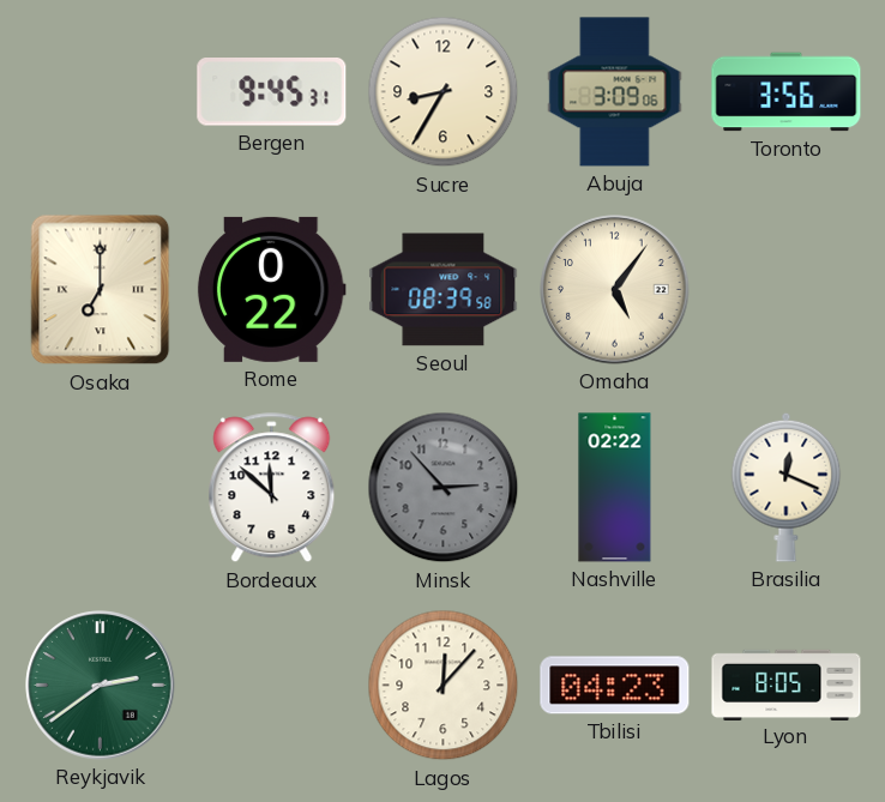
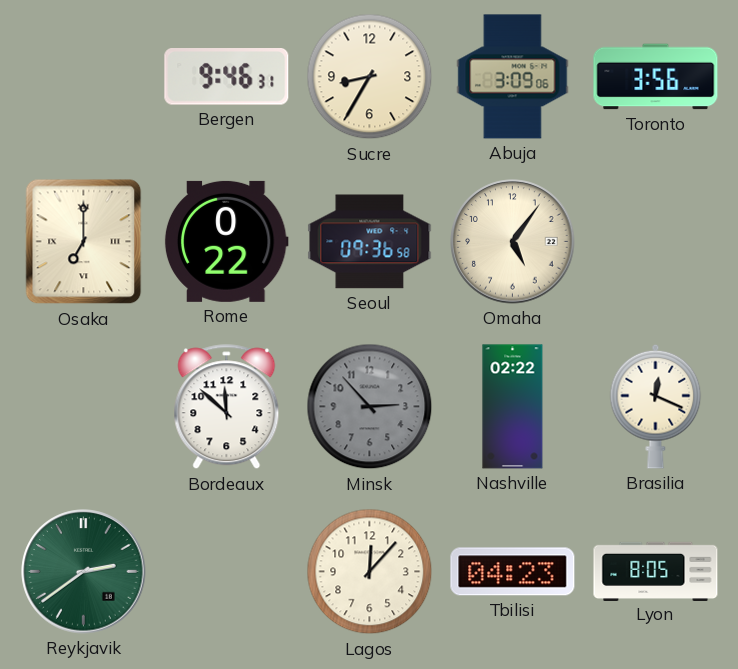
Bergen: 9:45 -> 9:46 (227, 77)
Seoul: 08:39 -> 09:36 (370, 242)
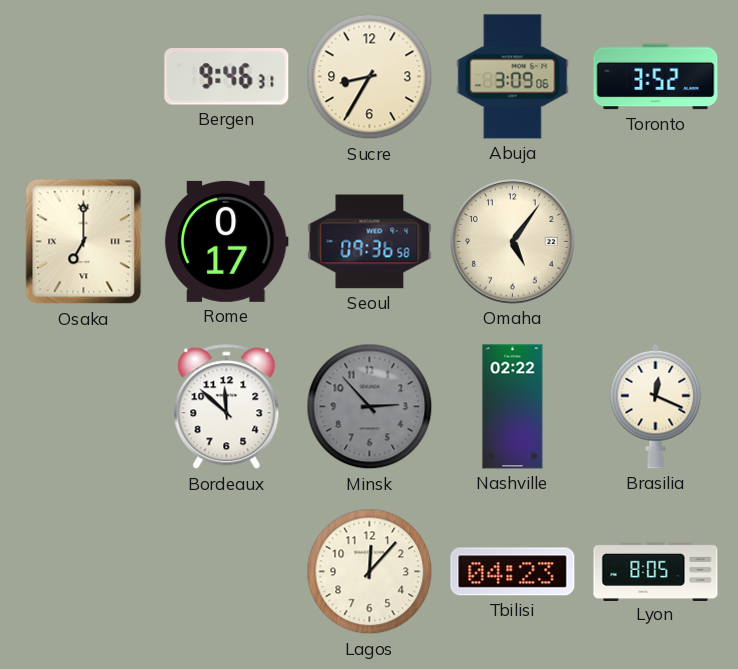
Toronto: 3:56 -> 3:52 (656, 77)
Rome: 0:22 -> 0:17 (226, 241)
Reykjavik: 2:39 -> none (84, 572)
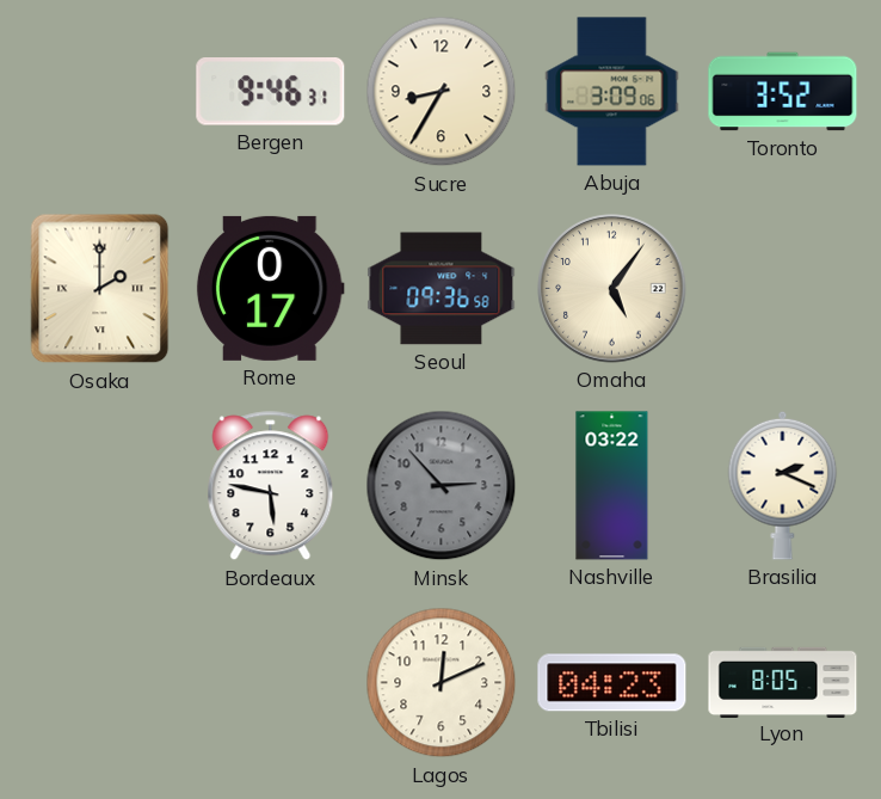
Osaka: 7:00 -> 2:00 (100, 289)
Bordeaux: 11:52 -> 5:47 (271, 486)
Nashville: 02:22 -> 03:22 (612, 486)
Brasilia: 12:19 -> 2:19 (783, 485)
Lagos: 12:07 -> 12:11 (442, 683)
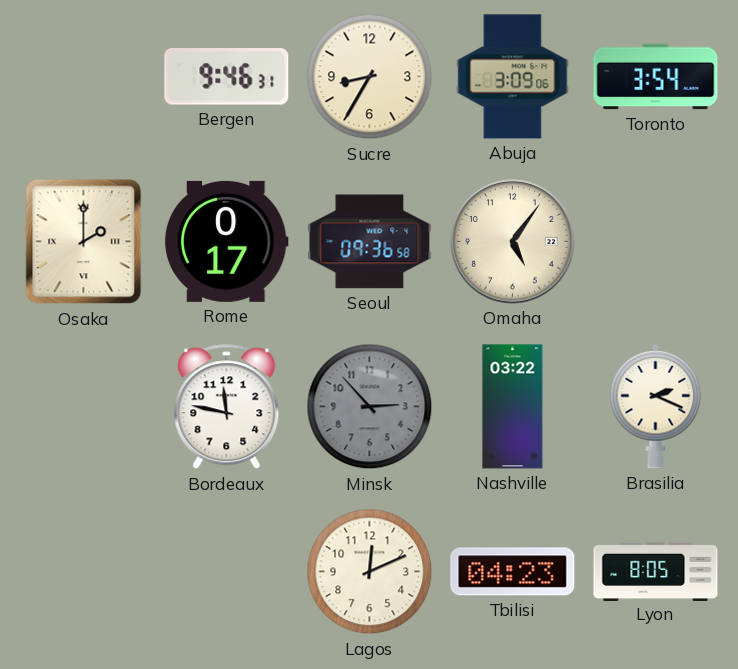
Toronto: 3:52 -> 3:54 (656, 77)
Bordeaux: 5:47 -> 11:47 (227, 407)
